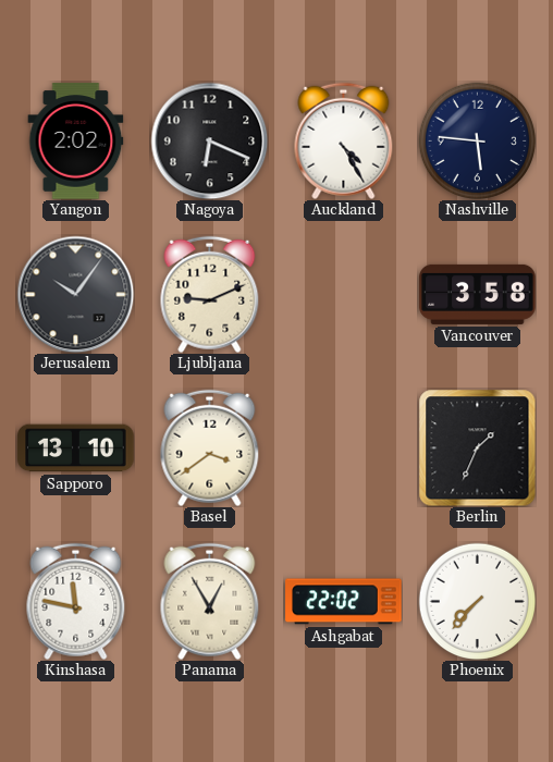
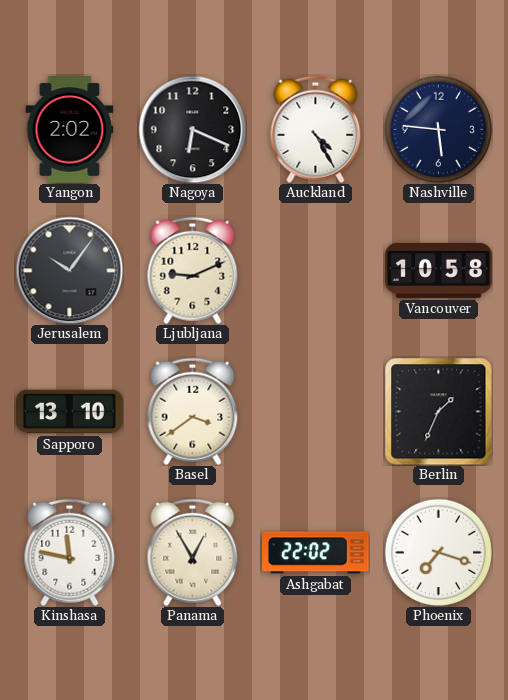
Vancouver: 3:58 -> 10:58 (439, 270)
Phoenix: 7:37 -> 7:18 (438, 552)
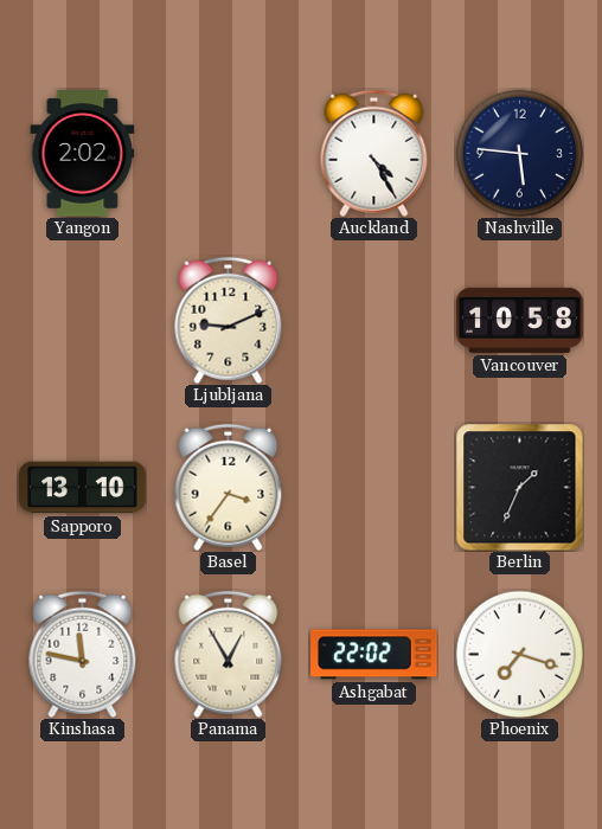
Nagoya: 6:19 -> none (192, 129)
Jerusalem: 10:06 -> none (69, 270)
Basel: 3:39 -> 3:36 (229, 487)
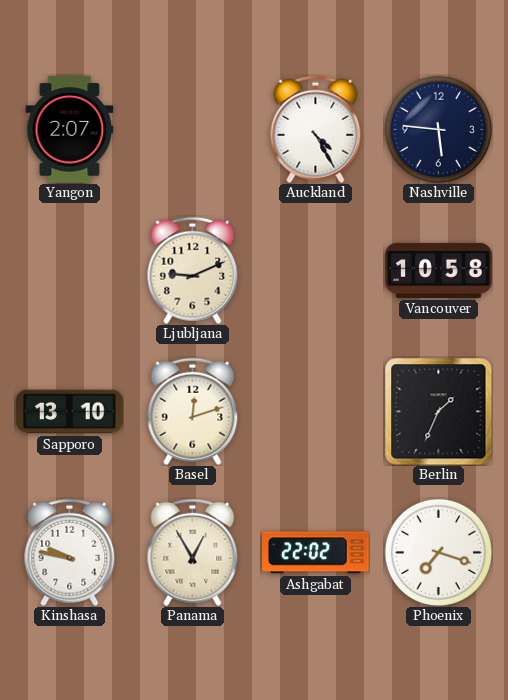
Yangon: 2:02 -> 2:07 (70, 130)
Basel: 3:36 -> 12:12 (193, 411)
Kinshasa: 11:47 -> 9:47 (70, 552)
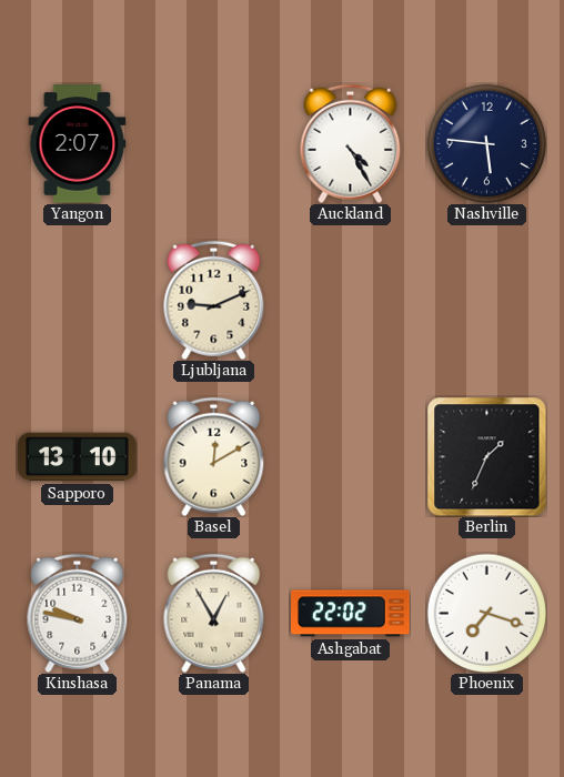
Vancouver: 10:58 -> none (439, 270)
Basel: 12:12 -> 12:10 (214, 456)
